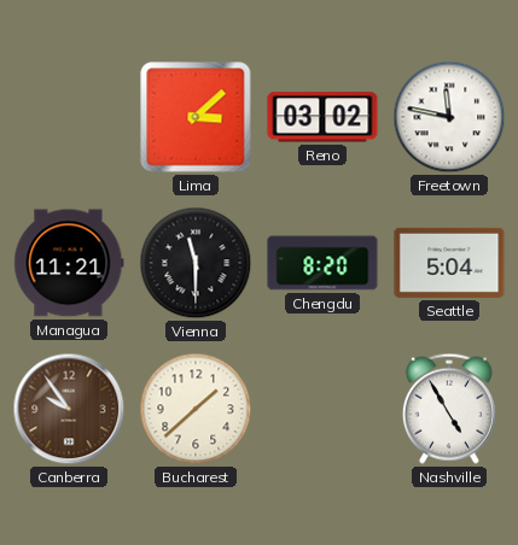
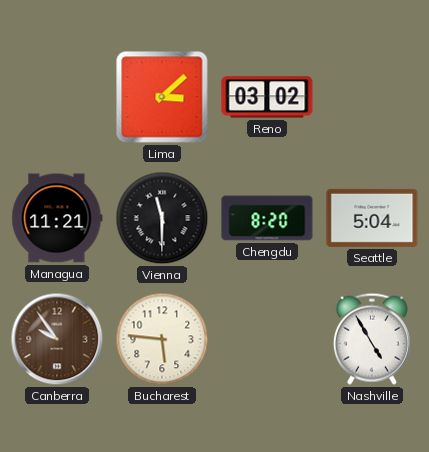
Freetown: 11:47 -> none (449, 117)
Bucharest: 1:38 -> 5:46 (162, 339)
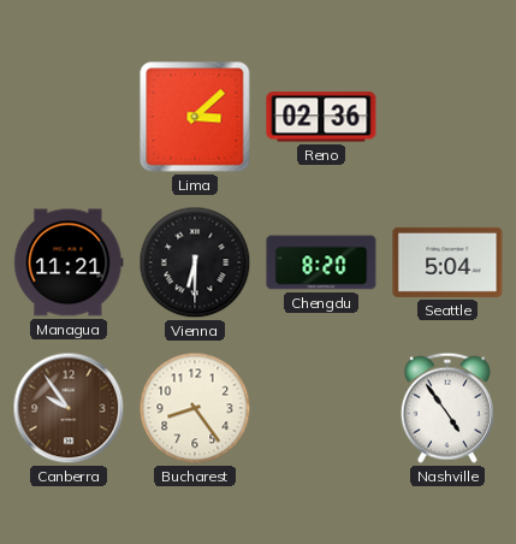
Reno: 03:02 -> 02:36 (321, 117)
Vienna: 11:30 -> 6:30 (195, 262)
Bucharest: 5:46 -> 8:24 (195, 408)
Nashville: 4:55 -> 4:54 (447, 408)
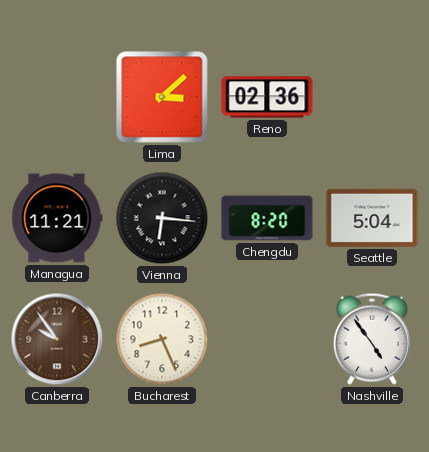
Vienna: 6:30 -> 6:16 (162, 218)
Bucharest: 8:24 -> 8:26 (162, 339)
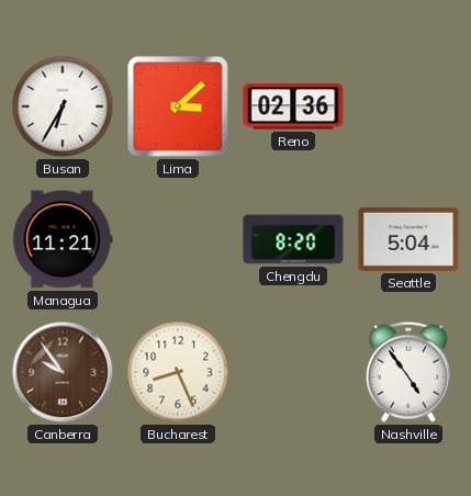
Busan: none -> 6:35 (63, 106)
Vienna: 6:16 -> none (162, 218)
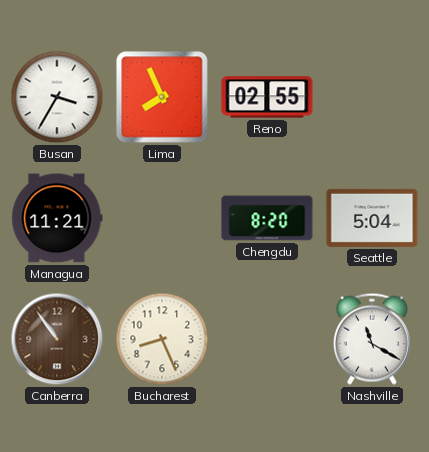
Busan: 6:35 -> 3:35 (57, 97)
Lima: 3:08 -> 7:56 (162, 97)
Reno: 02:36 -> 02:55 (267, 97)
Canberra: 9:54 -> 10:54 (57, 339)
Nashville: 4:54 -> 11:20 (372, 339)
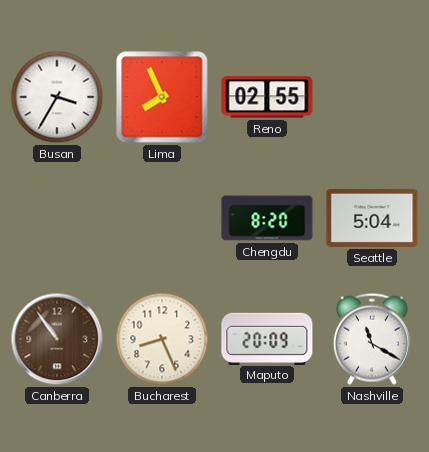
Managua: 11:21 -> none (57, 218)
Maputo: none -> 20:09 (267, 338)
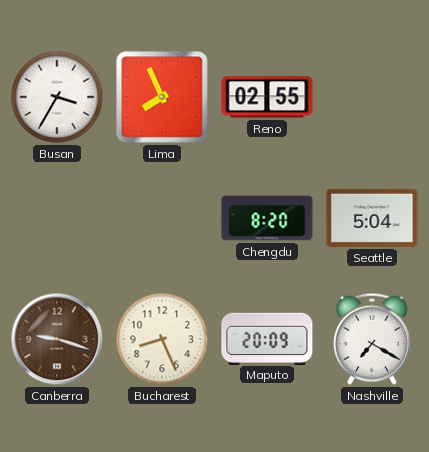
Canberra: 10:54 -> 9:18 (57, 339)
Nashville: 11:20 -> 7:20 (372, 339)
